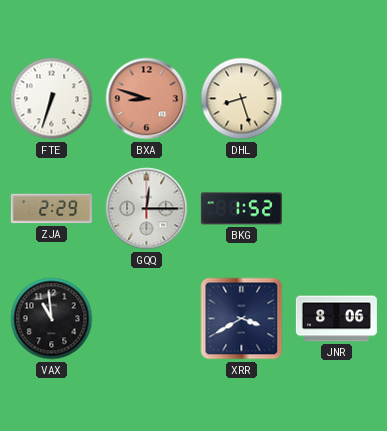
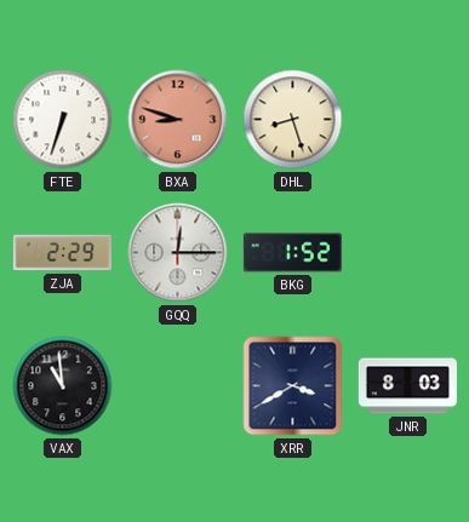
JNR: 8:06 -> 8:03 (407, 386)
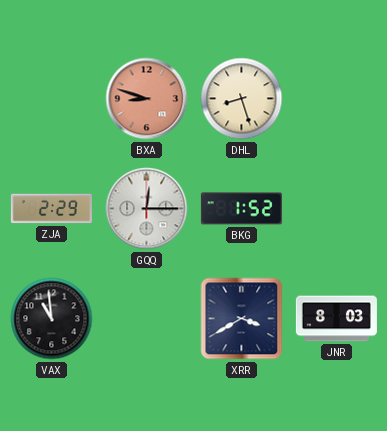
FTE: 6:33 -> none (63, 120)
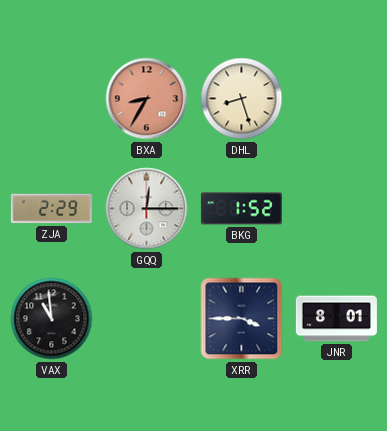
BXA: 8:48 -> 8:35 (147, 99)
XRR: 3:40 -> 3:45 (242, 319)
JNR: 8:03 -> 8:01 (336, 319)
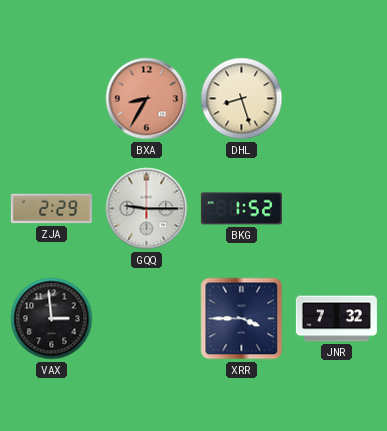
GQQ: 12:15 -> 9:15 (147, 209)
VAX: 10:59 -> 2:59 (52, 319)
JNR: 8:01 -> 7:32 (336, 319)
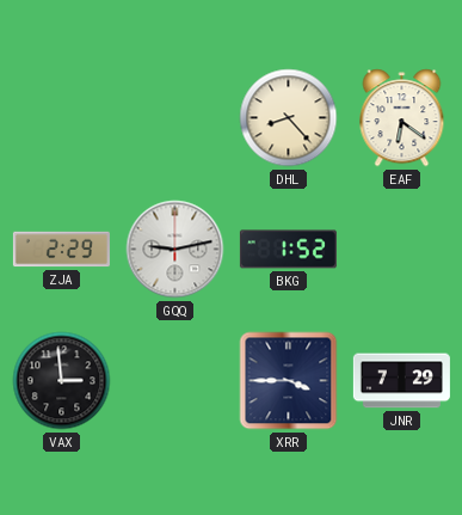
BXA: 8:35 -> none (147, 99)
DHL: 8:27 -> 8:23 (289, 118)
EAF: none -> 6:21 (402, 118)
GQQ: 9:15 -> 9:13 (175, 250)
JNR: 7:32 -> 7:29 (401, 381)
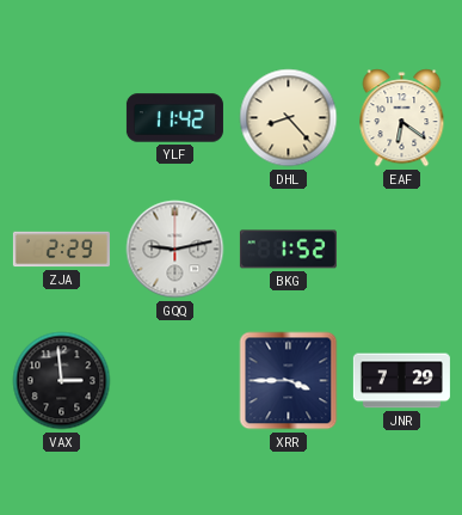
YLF: none -> 11:42 (174, 118)
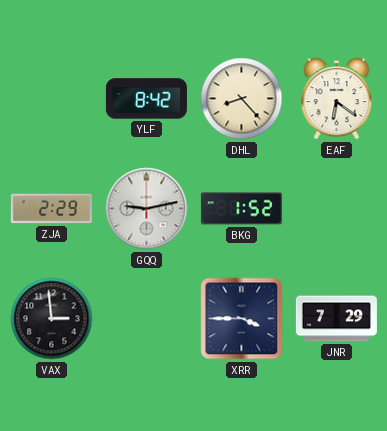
YLF: 11:42 -> 8:42 (146, 99)
